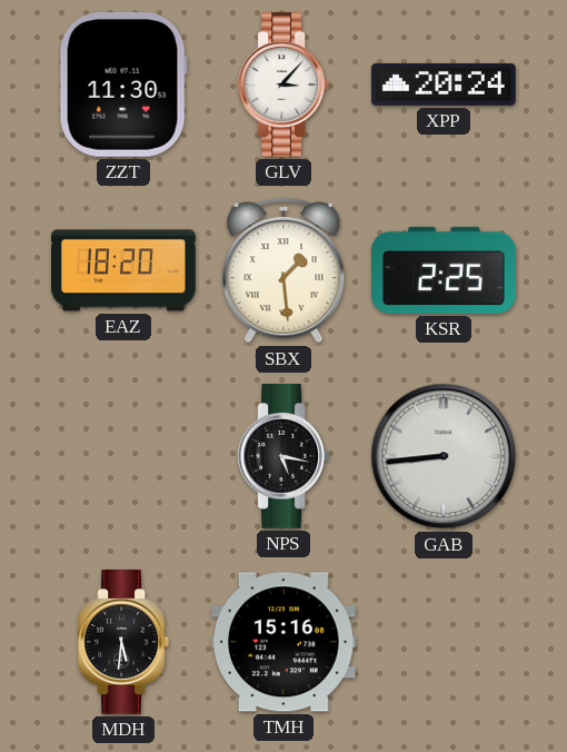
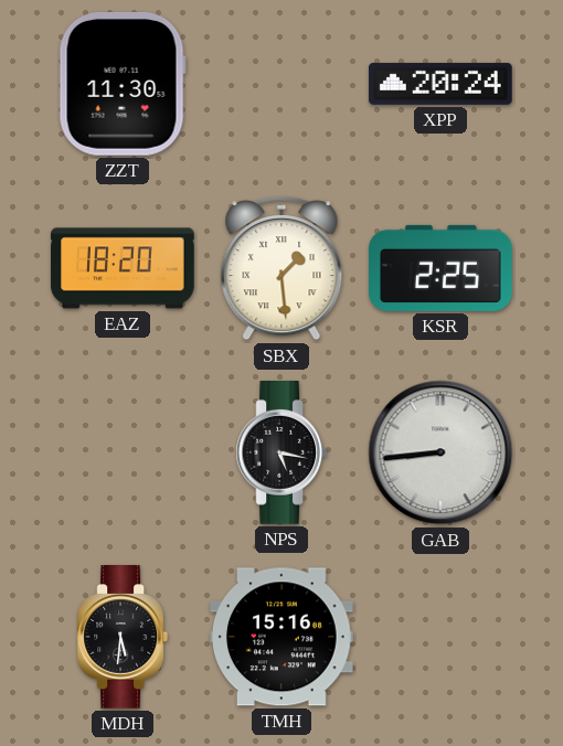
GLV: 3:07 -> none (282, 86)
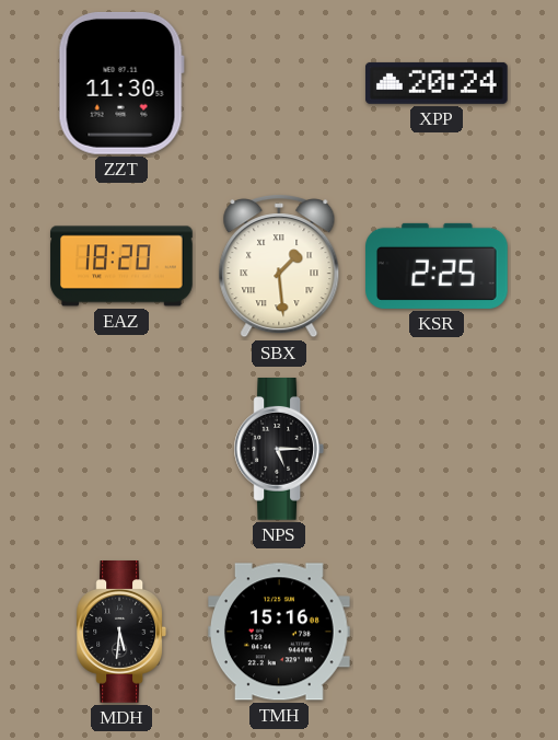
NPS: 5:17 -> 5:15 (278, 450)
GAB: 8:44 -> none (440, 452)
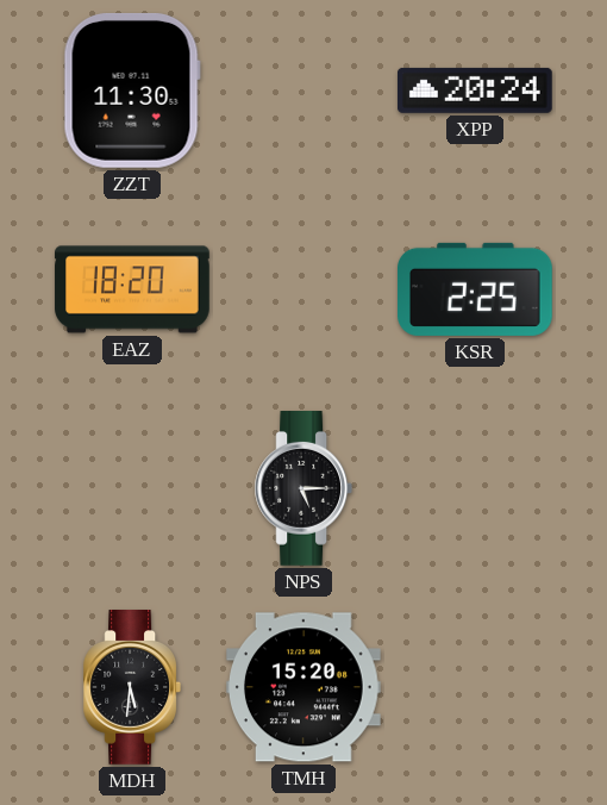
SBX: 1:29 -> none (279, 266)
TMH: 15:16 -> 15:20 (305, 687)
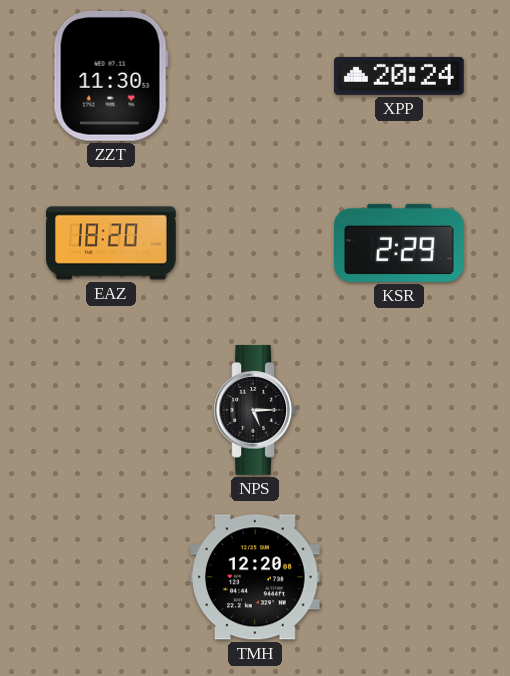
KSR: 2:25 -> 2:29 (400, 243)
MDH: 5:31 -> none (131, 688)
TMH: 15:20 -> 12:20 (256, 577)
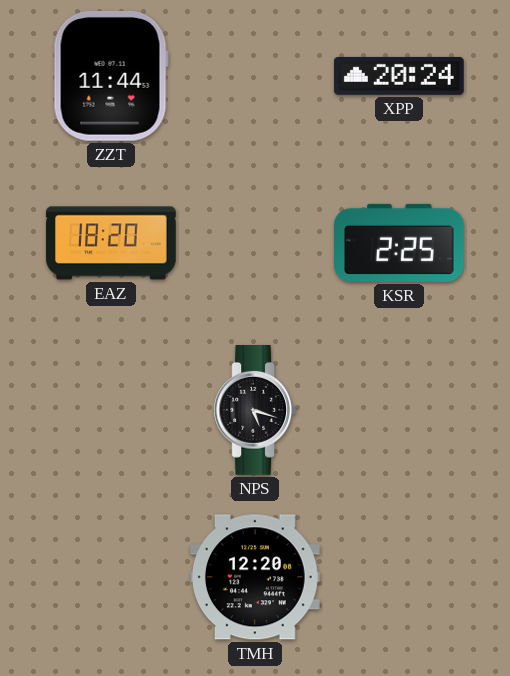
ZZT: 11:30 -> 11:44 (111, 76)
KSR: 2:29 -> 2:25 (400, 243)
NPS: 5:15 -> 5:18 (254, 411)
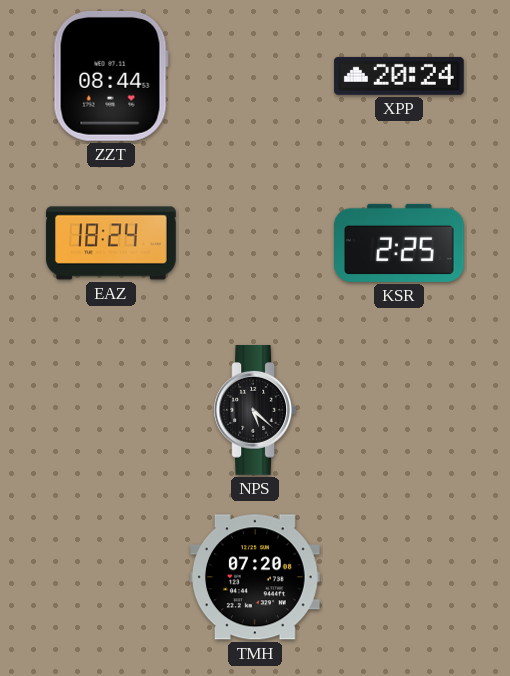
ZZT: 11:44 -> 08:44 (111, 76)
EAZ: 18:20 -> 18:24 (111, 243)
NPS: 5:18 -> 5:22 (254, 411)
TMH: 12:20 -> 07:20 (256, 577)
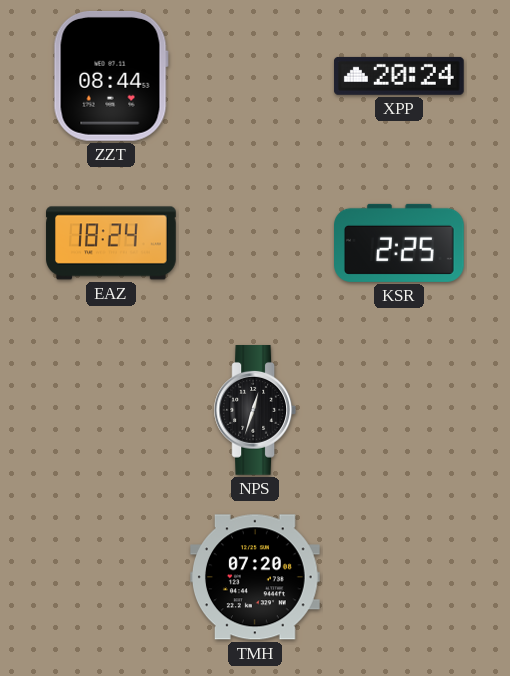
NPS: 5:22 -> 12:33 (254, 411)
